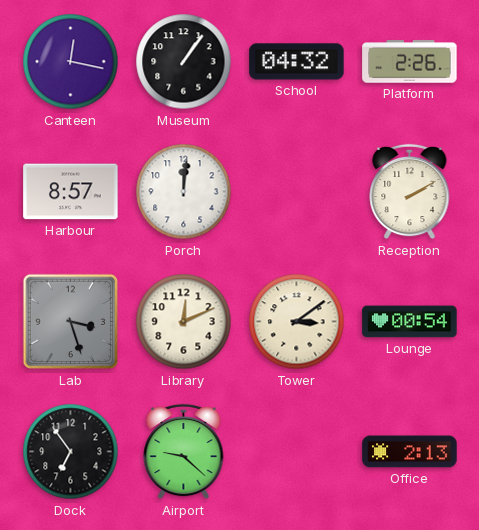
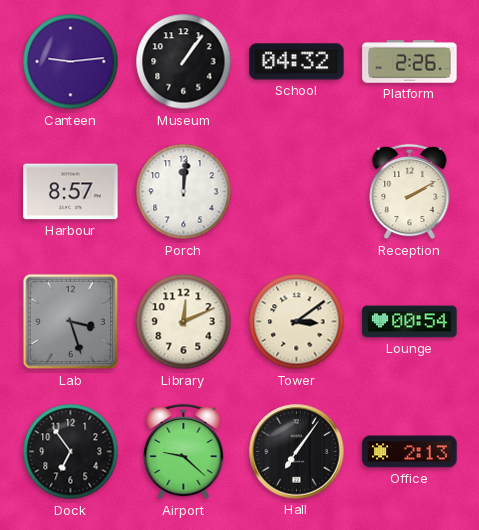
Canteen: 12:17 -> 9:14 (71, 62)
Hall: none -> 7:06 (297, 452)
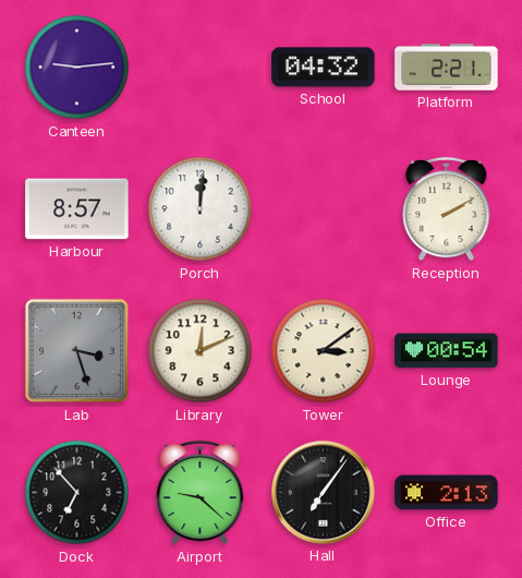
Museum: 1:06 -> none (184, 62)
Platform: 2:26 -> 2:21 (447, 68)
Dock: 6:54 -> 6:53 (77, 493)
